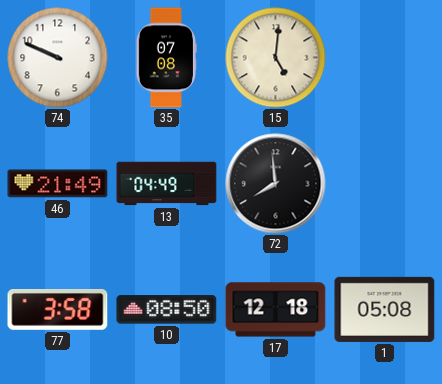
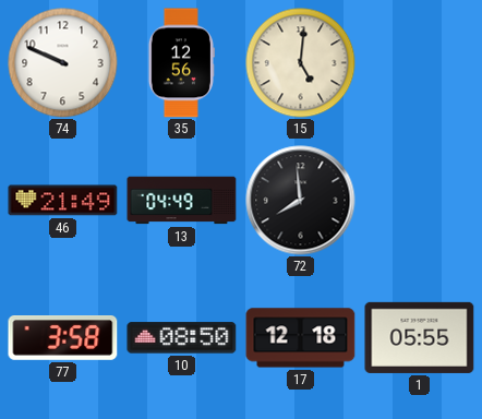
35: 07:08 -> 12:56 (181, 63)
1: 05:08 -> 05:55 (420, 337)
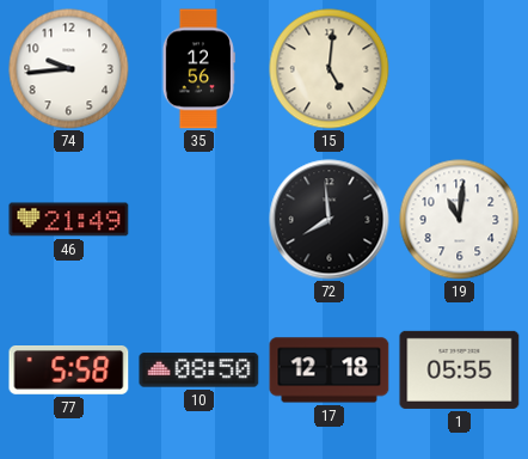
74: 9:49 -> 9:44 (69, 69)
13: 04:49 -> none (182, 201)
19: none -> 11:01 (460, 220)
77: 3:58 -> 5:58 (69, 371)
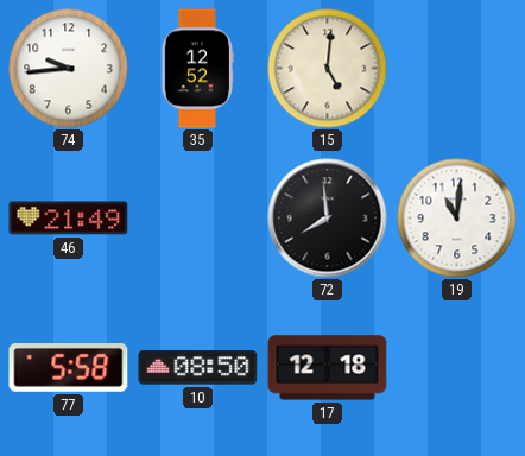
35: 12:56 -> 12:52 (197, 69)
1: 05:55 -> none (460, 369)
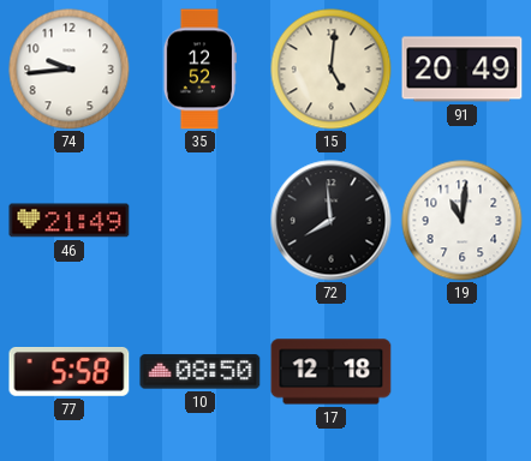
91: none -> 20:49 (463, 70)
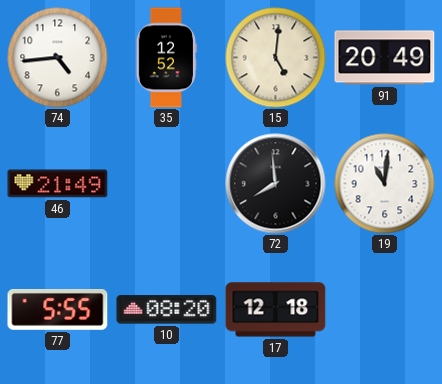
74: 9:44 -> 4:44 (58, 58)
77: 5:58 -> 5:55 (58, 310)
10: 08:50 -> 08:20 (167, 310)
